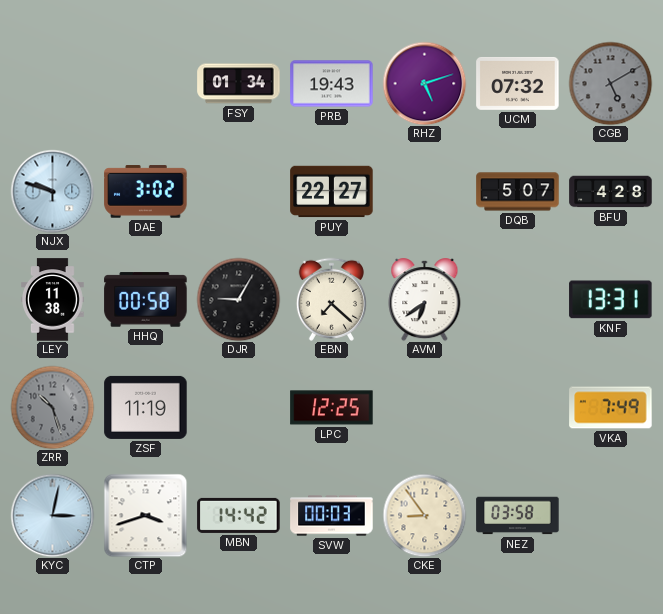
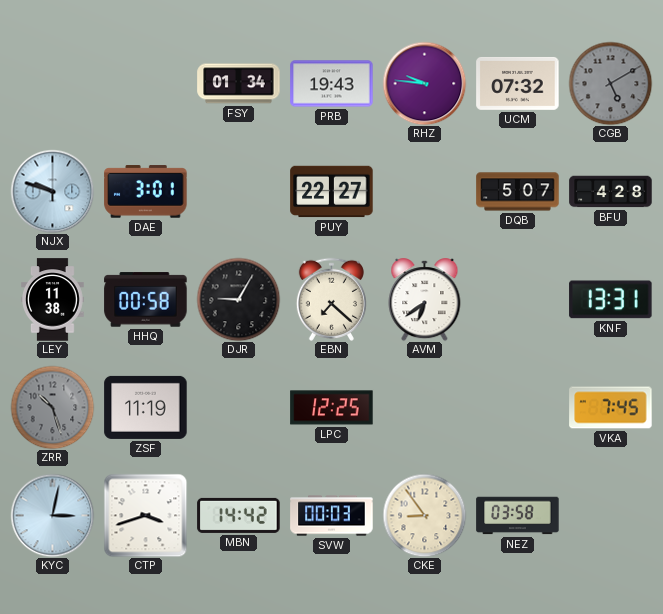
RHZ: 5:12 -> 9:46 (424, 83)
DAE: 3:02 -> 3:01 (146, 192)
VKA: 7:49 -> 7:45 (611, 408)
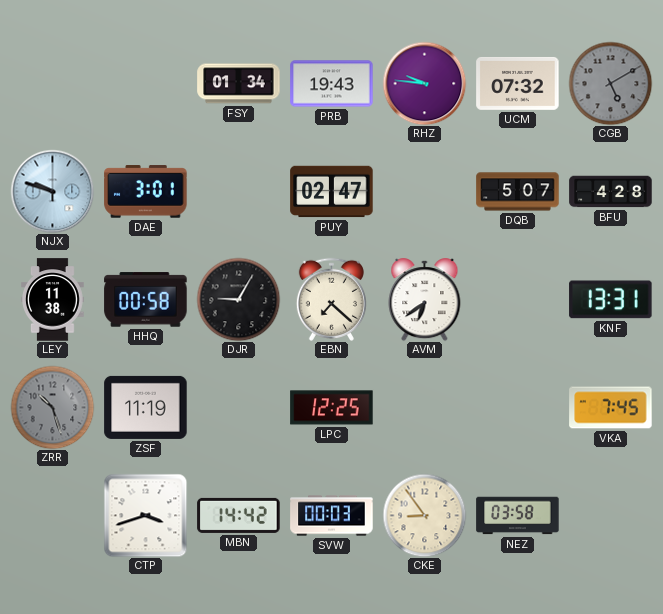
PUY: 22:27 -> 02:47 (332, 192)
KYC: 3:02 -> none (52, 515)
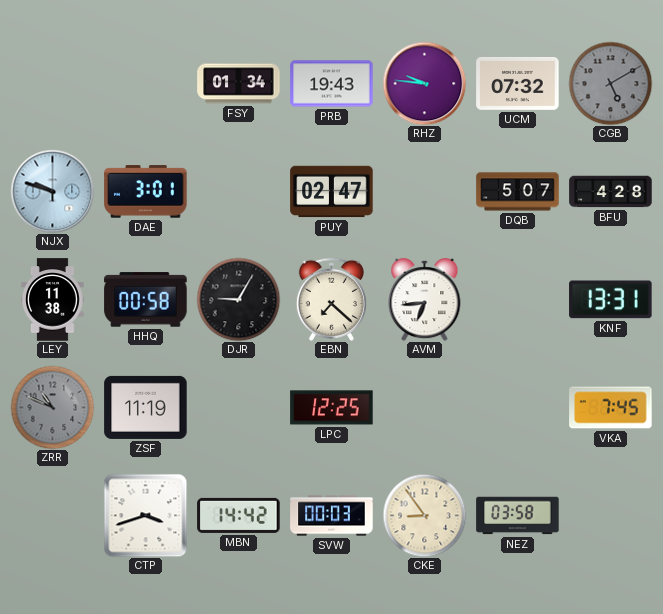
AVM: 6:39 -> 6:44 (425, 300)
ZRR: 10:27 -> 10:49 (52, 407)
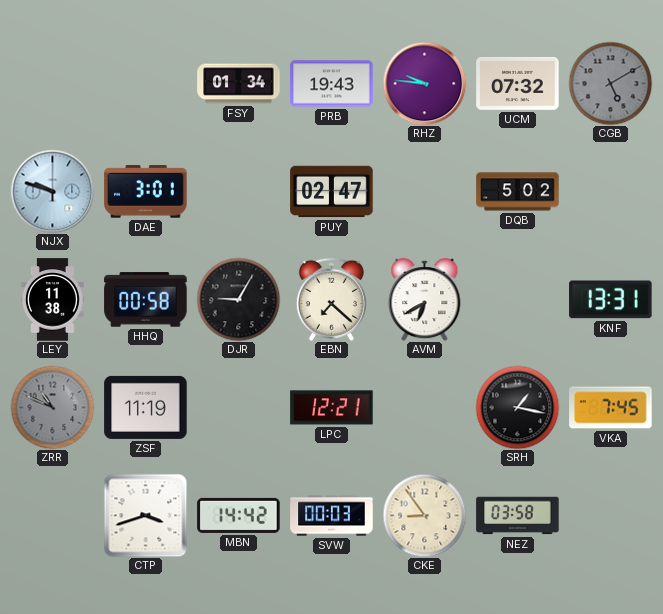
DQB: 5:07 -> 5:02 (518, 192)
BFU: 4:28 -> none (611, 192)
AVM: 6:44 -> 6:40 (425, 300)
LPC: 12:25 -> 12:21 (332, 408)
SRH: none -> 1:17 (517, 407)
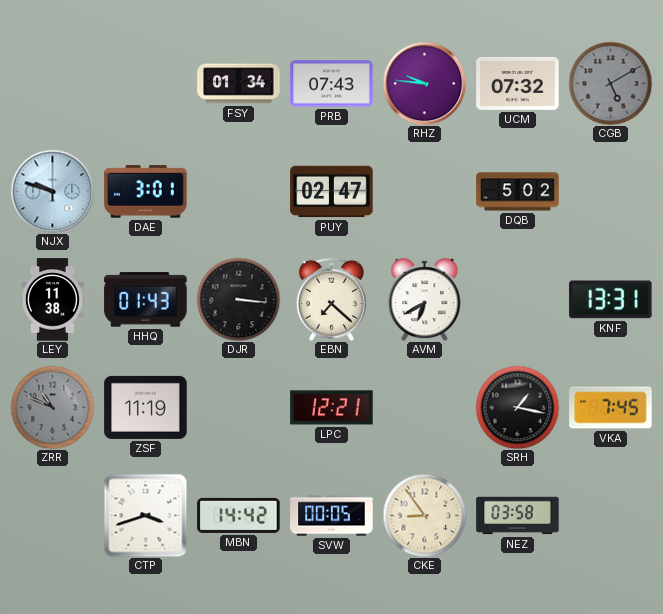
PRB: 19:43 -> 07:43 (332, 84)
HHQ: 00:58 -> 01:43 (146, 300)
DJR: 9:05 -> 3:16 (238, 299)
SVW: 00:03 -> 00:05 (332, 516)
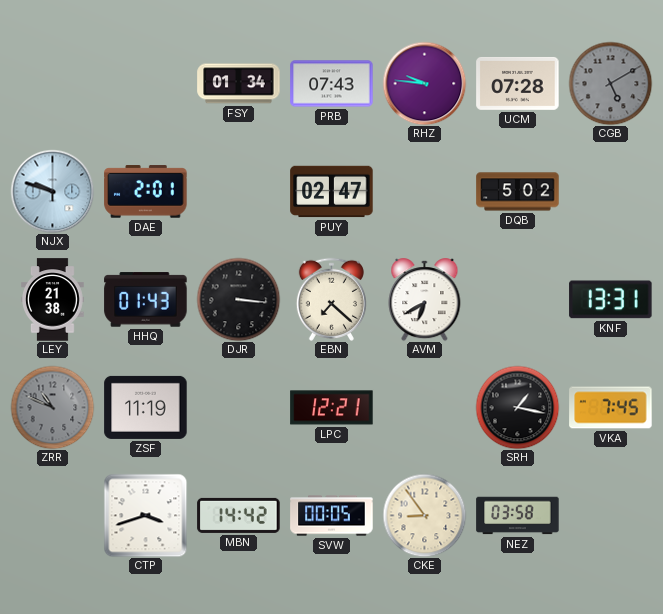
UCM: 07:32 -> 07:28 (518, 83)
DAE: 3:01 -> 2:01 (146, 192)
LEY: 11:38 -> 21:38 (53, 300)
